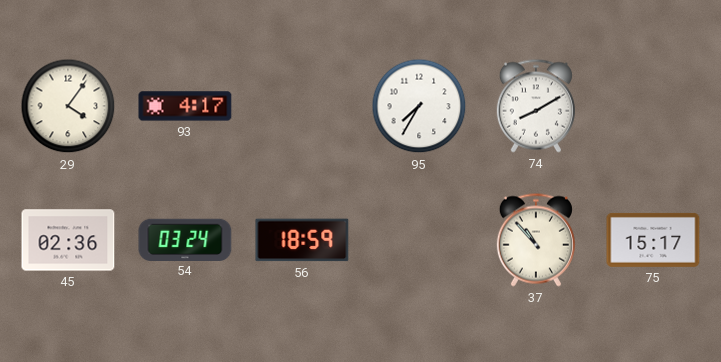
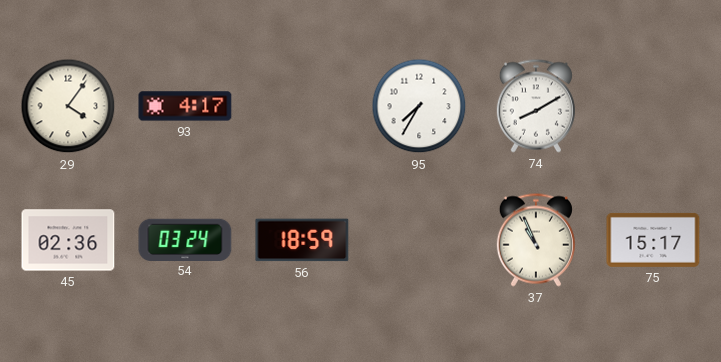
37: 10:53 -> 10:56 (536, 240)
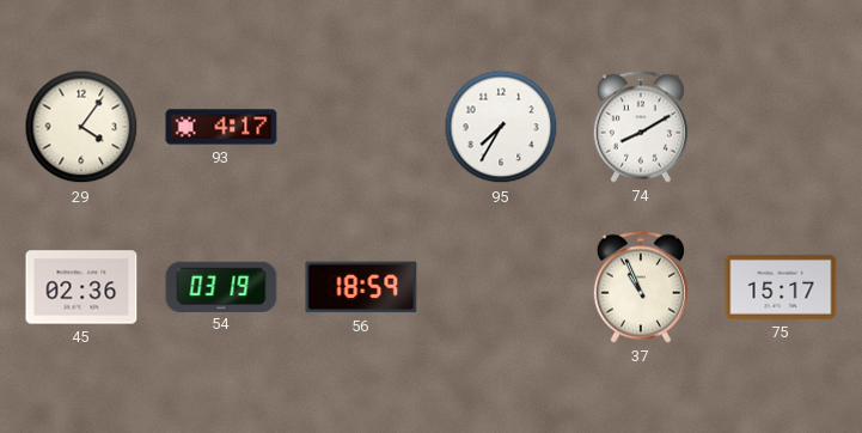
54: 03:24 -> 03:19 (221, 286)
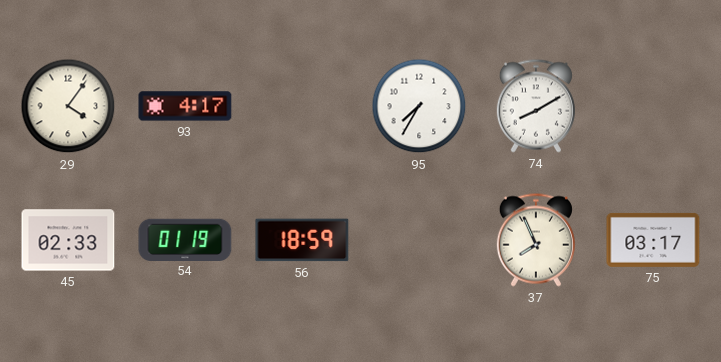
45: 02:36 -> 02:33 (68, 240)
54: 03:19 -> 01:19 (185, 239)
37: 10:56 -> 7:56 (536, 240)
75: 15:17 -> 03:17 (653, 240)
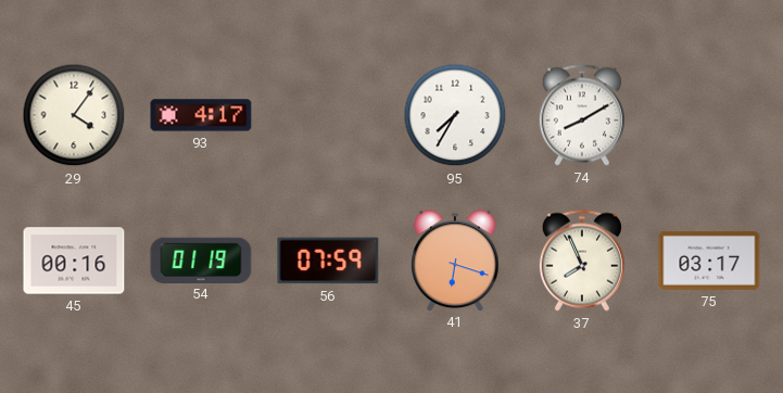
45: 02:33 -> 00:16 (74, 261)
56: 18:59 -> 07:59 (328, 261)
41: none -> 6:18 (455, 261)
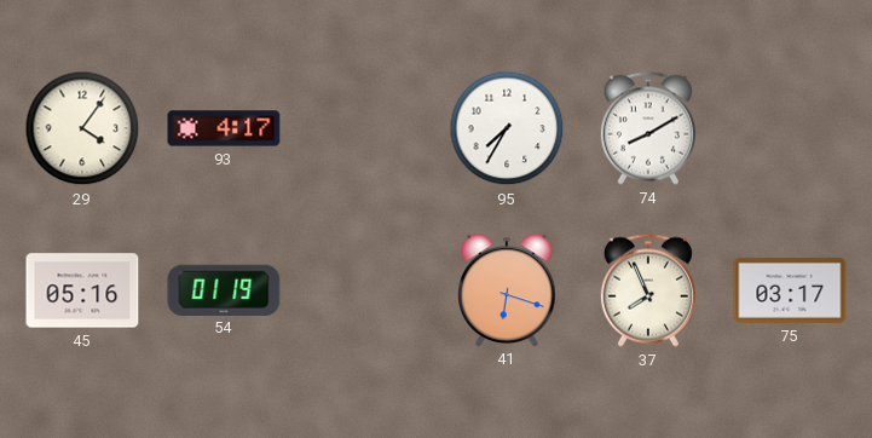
45: 00:16 -> 05:16 (82, 290)
56: 07:59 -> none (328, 261)
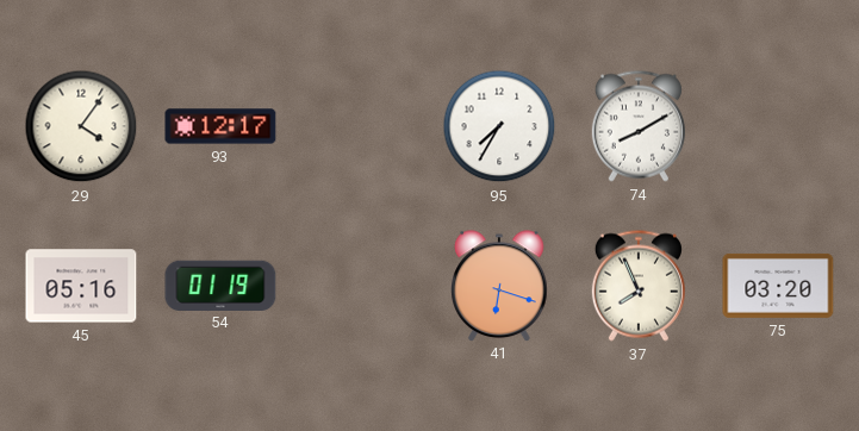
93: 4:17 -> 12:17 (220, 126)
75: 03:17 -> 03:20 (778, 286)
